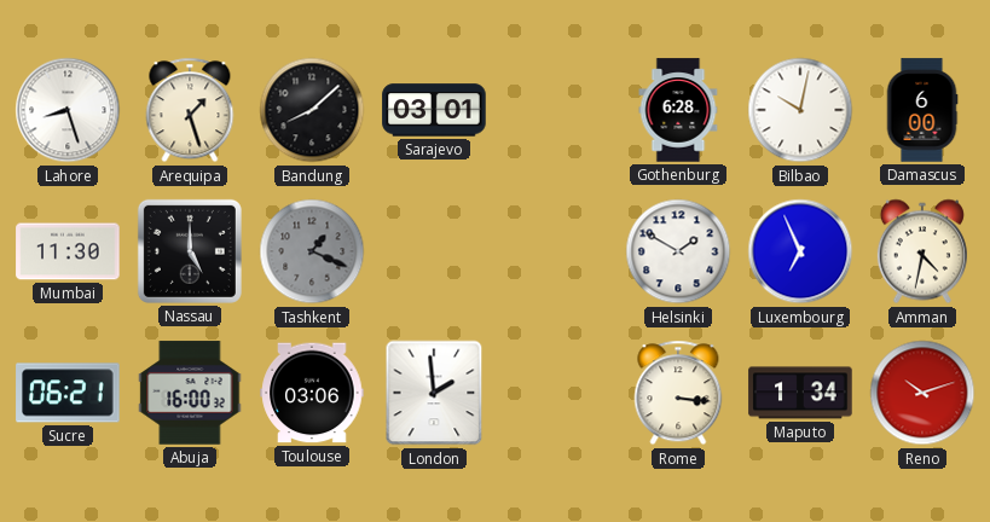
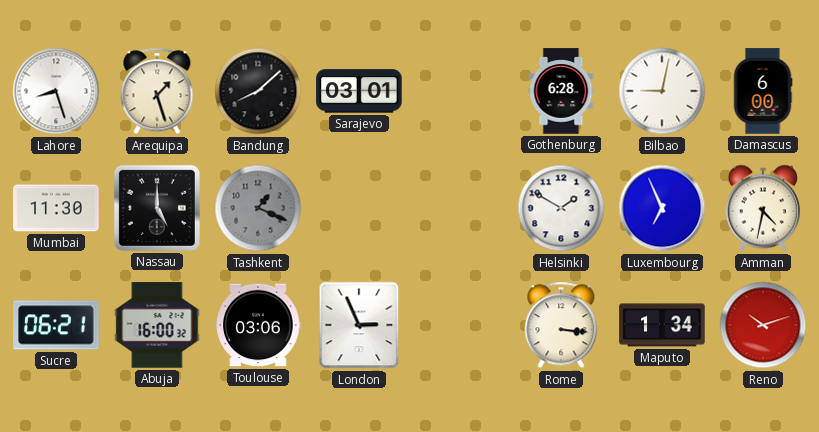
Bilbao: 10:02 -> 9:02 (662, 91)
London: 1:59 -> 2:56 (359, 325)
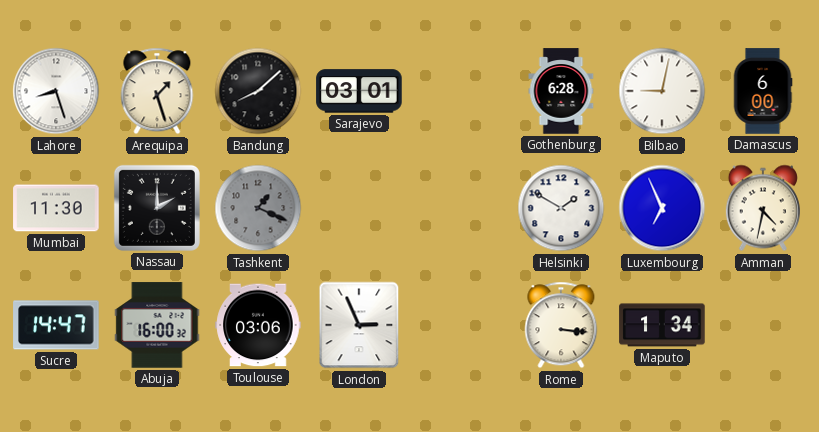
Nassau: 5:00 -> 2:00 (157, 208)
Sucre: 06:21 -> 14:47 (56, 325)
Reno: 10:12 -> none (763, 325)
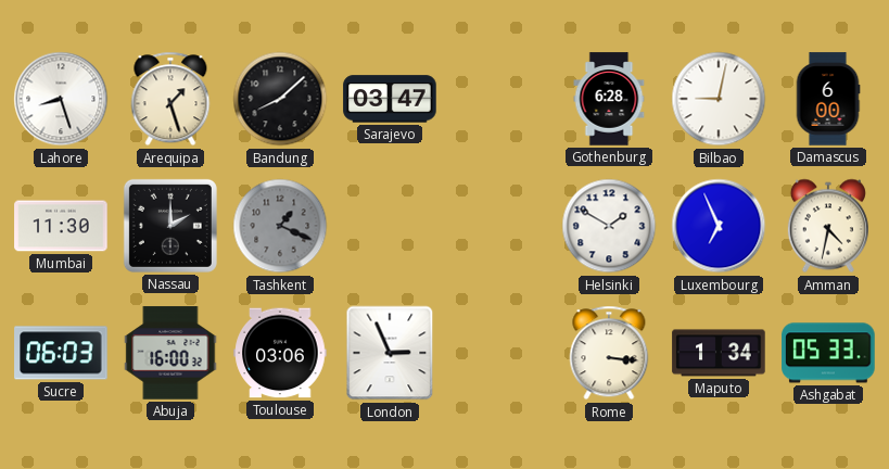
Sarajevo: 03:01 -> 03:47 (390, 99)
Sucre: 14:47 -> 06:03 (61, 353)
Ashgabat: none -> 05:33 (828, 353)
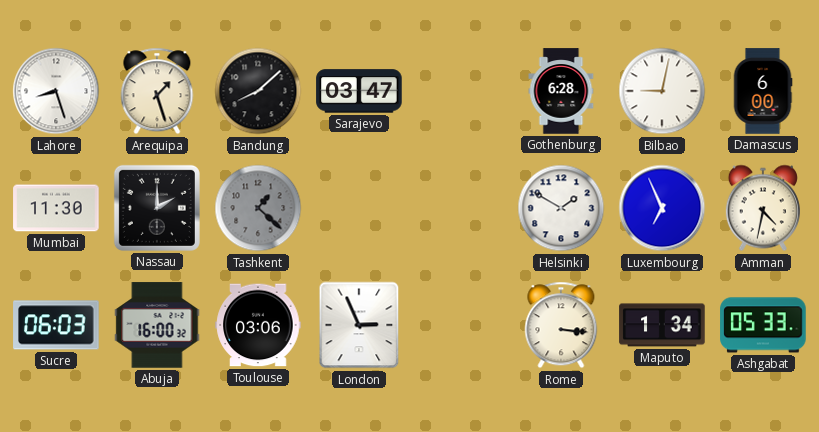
Tashkent: 1:19 -> 1:22 (258, 208)
